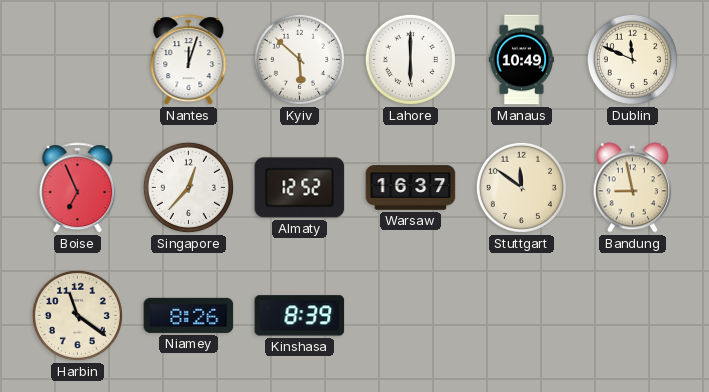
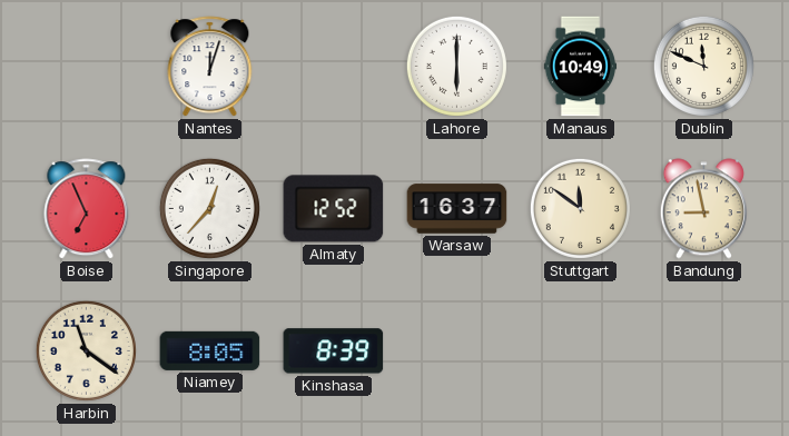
Kyiv: 5:52 -> none (299, 59)
Niamey: 8:26 -> 8:05 (210, 350)
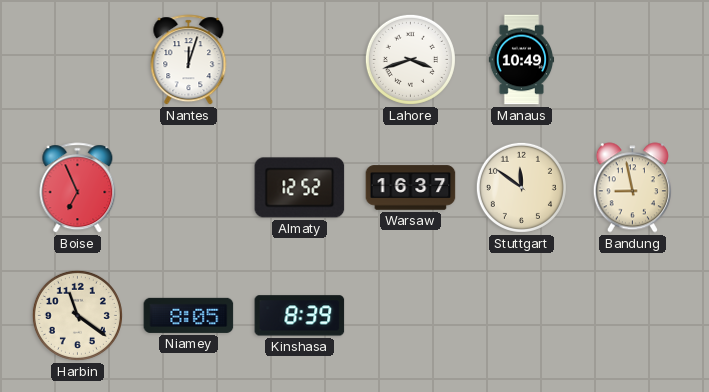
Lahore: 6:00 -> 3:42 (410, 59)
Dublin: 11:49 -> none (703, 66)
Singapore: 12:37 -> none (209, 208)
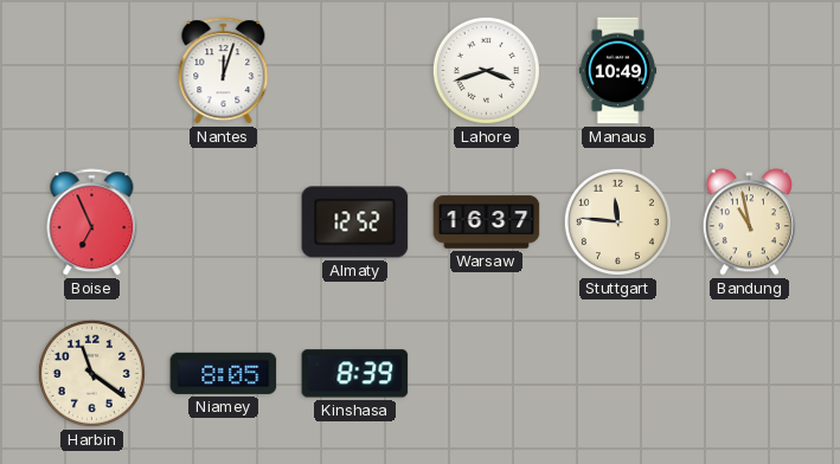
Stuttgart: 11:51 -> 11:46 (617, 221)
Bandung: 8:58 -> 10:58 (749, 223)
